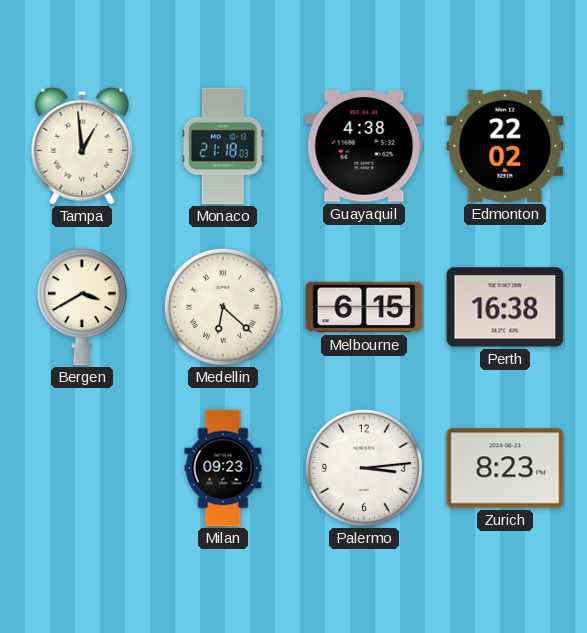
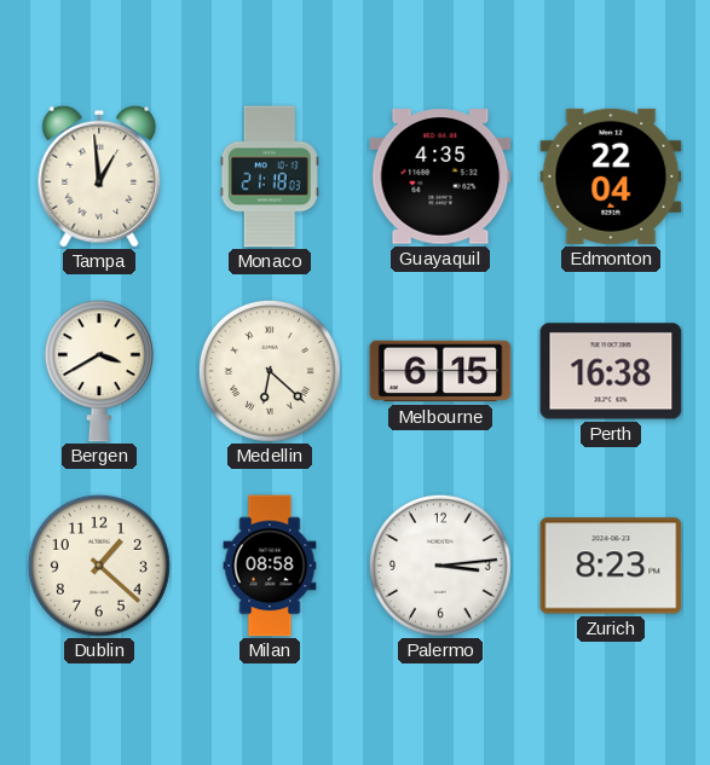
Guayaquil: 4:38 -> 4:35 (440, 176)
Edmonton: 22:02 -> 22:04 (611, 176)
Dublin: none -> 1:22 (99, 566)
Milan: 09:23 -> 08:58 (270, 566)
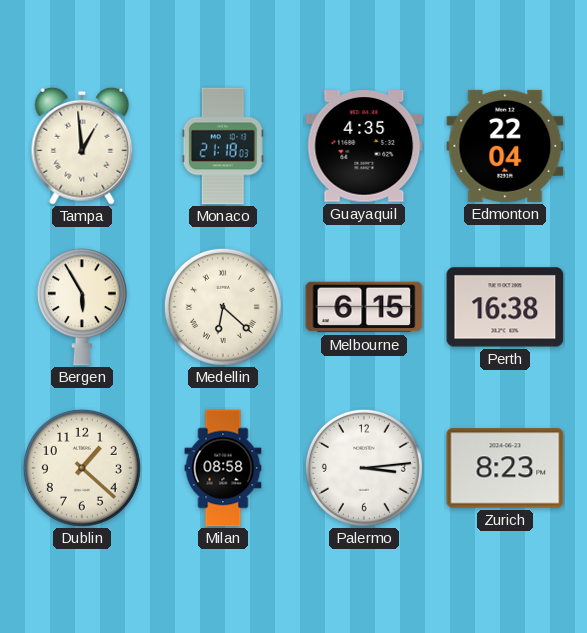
Bergen: 3:40 -> 5:55 (82, 307)
